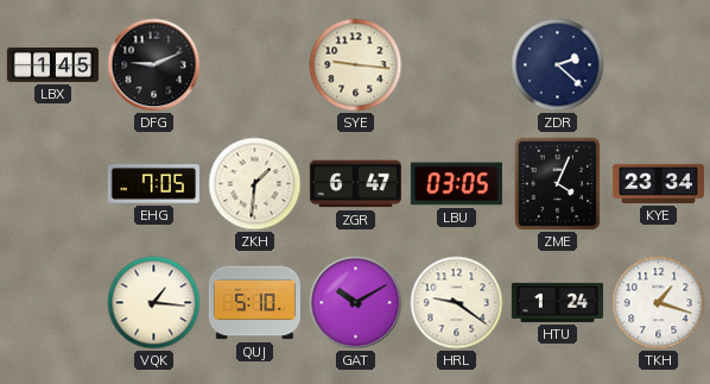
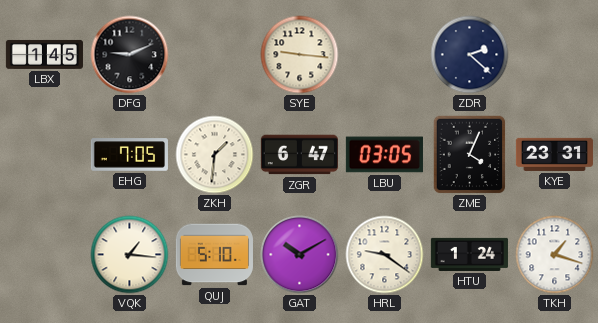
KYE: 23:34 -> 23:31 (554, 154)
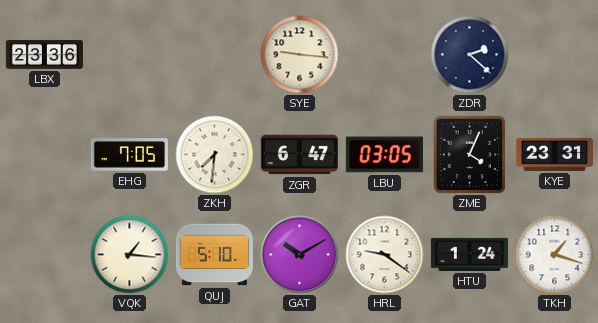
LBX: 1:45 -> 23:36 (44, 54)
DFG: 9:11 -> none (130, 55)
ZKH: 1:31 -> 7:31 (215, 155)
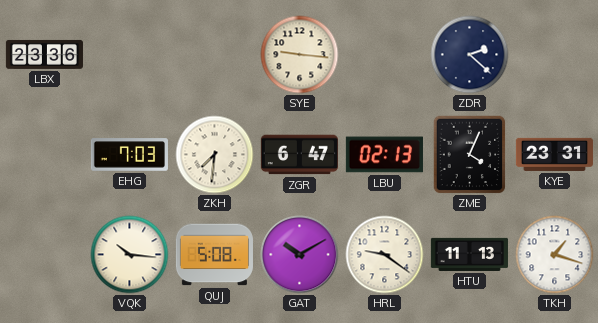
EHG: 7:05 -> 7:03 (129, 155)
LBU: 03:05 -> 02:13 (384, 155)
VQK: 1:16 -> 10:16 (130, 255)
QUJ: 5:10 -> 5:08 (214, 255)
HTU: 1:24 -> 11:13 (469, 254)
